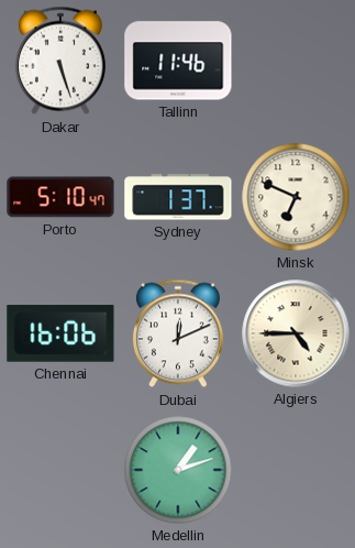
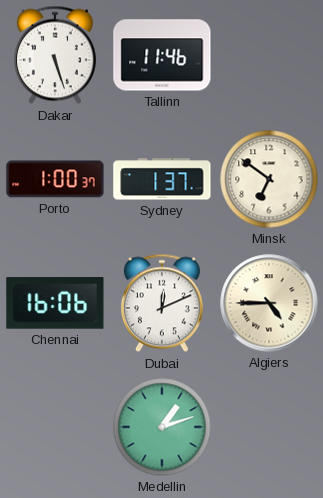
Porto: 5:10 -> 1:00 (55, 179)
Minsk: 6:49 -> 6:51 (269, 179)
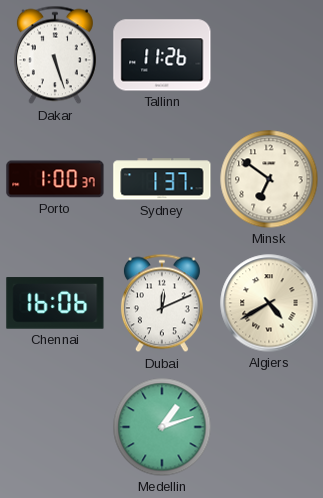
Tallinn: 11:46 -> 11:26 (162, 55)
Algiers: 4:45 -> 4:40 (269, 303)
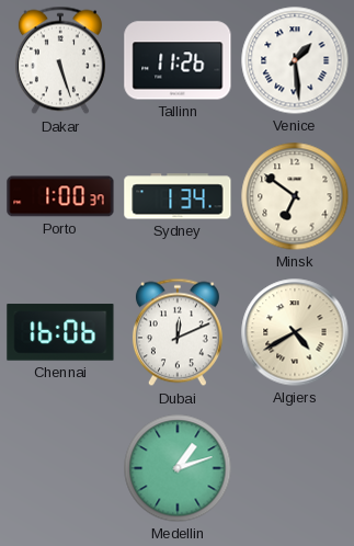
Venice: none -> 1:29 (295, 60)
Sydney: 1:37 -> 1:34 (178, 196)
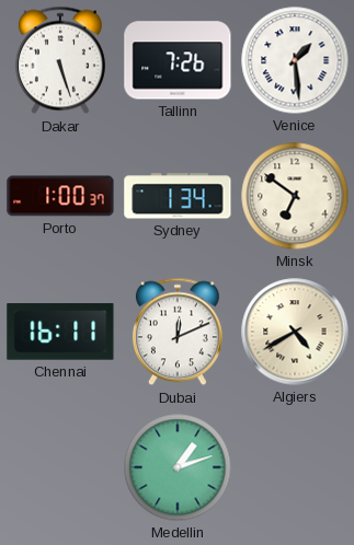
Tallinn: 11:26 -> 7:26 (178, 60)
Chennai: 16:06 -> 16:11 (60, 332)
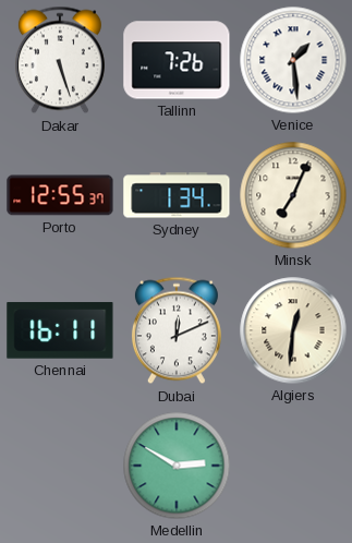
Porto: 1:00 -> 12:55 (60, 195)
Minsk: 6:51 -> 7:04 (293, 195)
Algiers: 4:40 -> 12:31 (293, 330)
Medellin: 1:12 -> 2:50 (177, 466)
